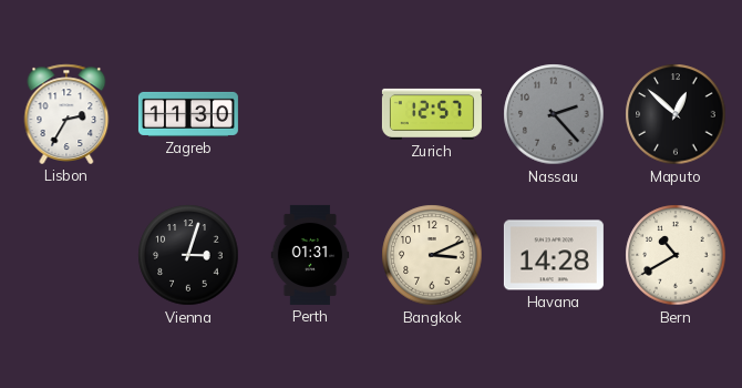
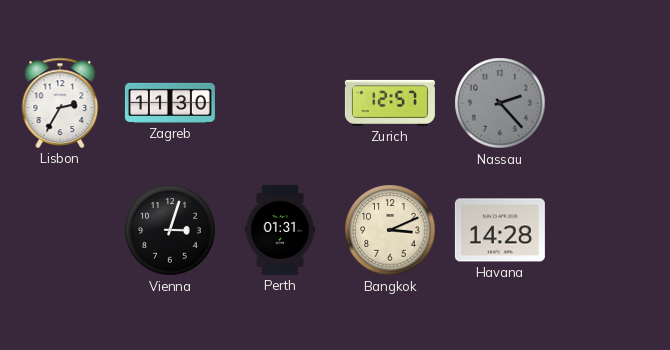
Maputo: 12:52 -> none (676, 114)
Bern: 10:40 -> none (676, 255)
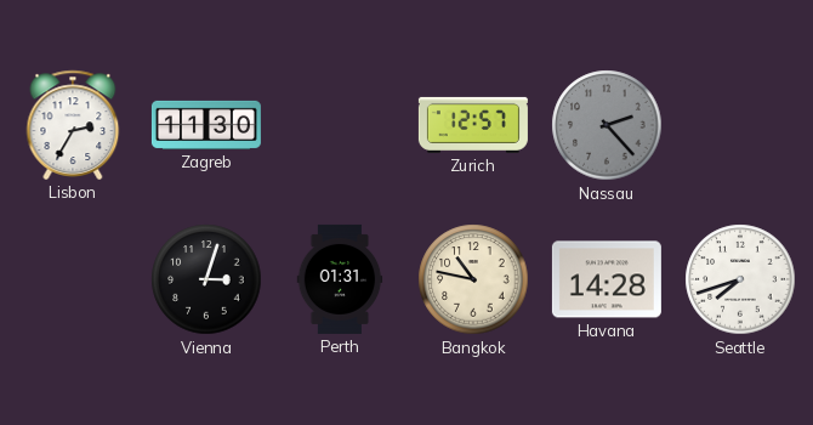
Bangkok: 3:11 -> 10:47 (473, 279)
Seattle: none -> 7:42 (740, 279)
